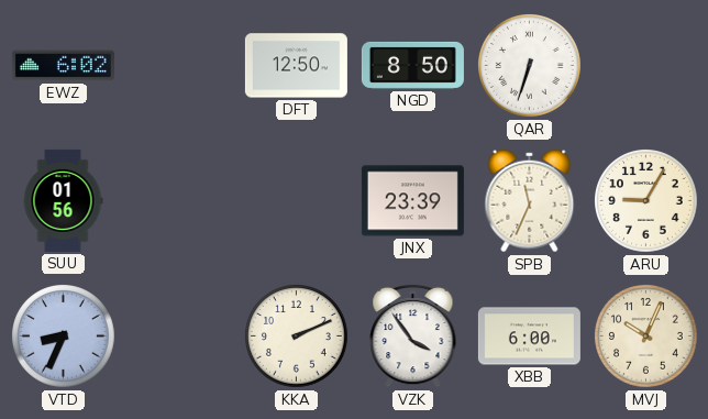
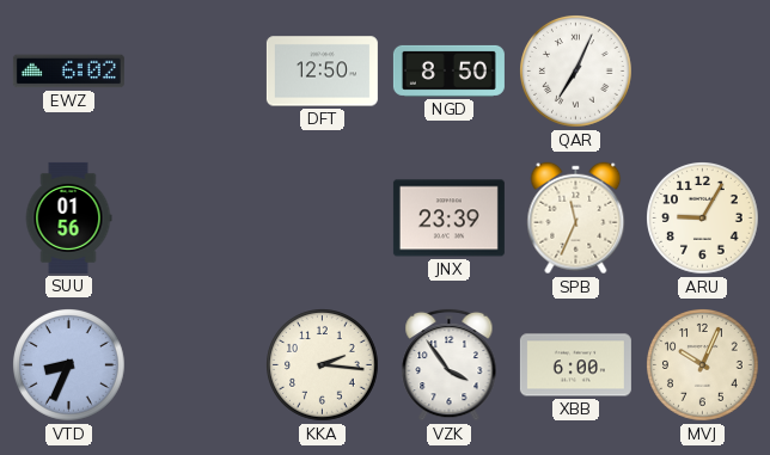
QAR: 6:33 -> 7:04 (576, 72)
KKA: 2:11 -> 2:16 (323, 365)
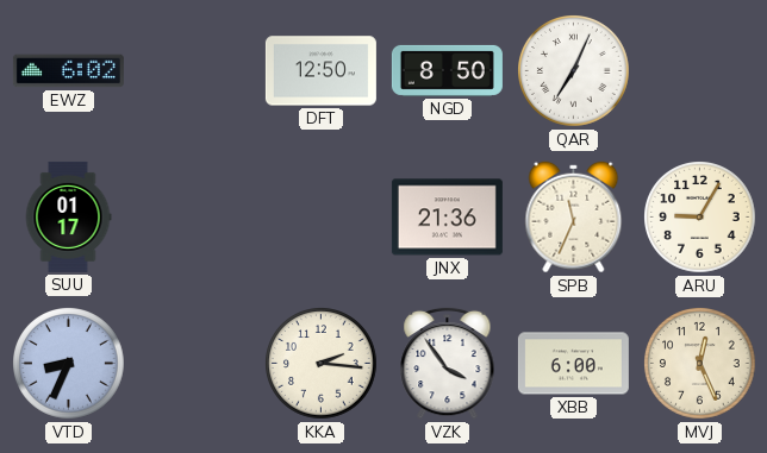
SUU: 01:56 -> 01:17 (68, 216)
JNX: 23:39 -> 21:36 (447, 218)
MVJ: 10:04 -> 12:26 (700, 364)
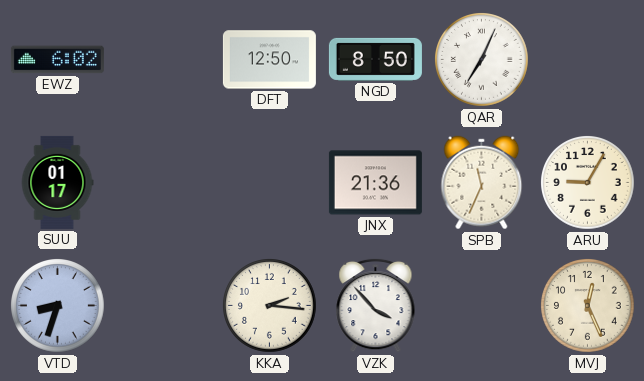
VTD: 8:34 -> 8:33 (58, 306)
VZK: 3:54 -> 3:53 (376, 305)
XBB: 6:00 -> none (573, 364)
